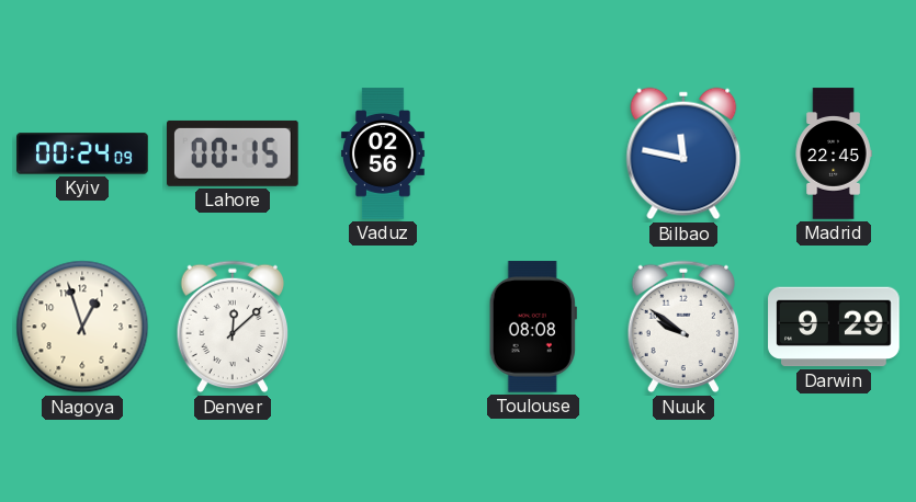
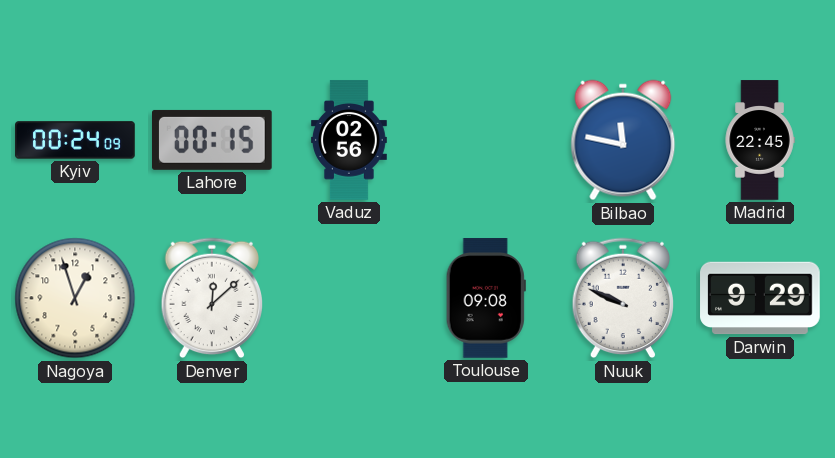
Toulouse: 08:08 -> 09:08 (486, 298)
Nuuk: 9:51 -> 9:49 (622, 298)
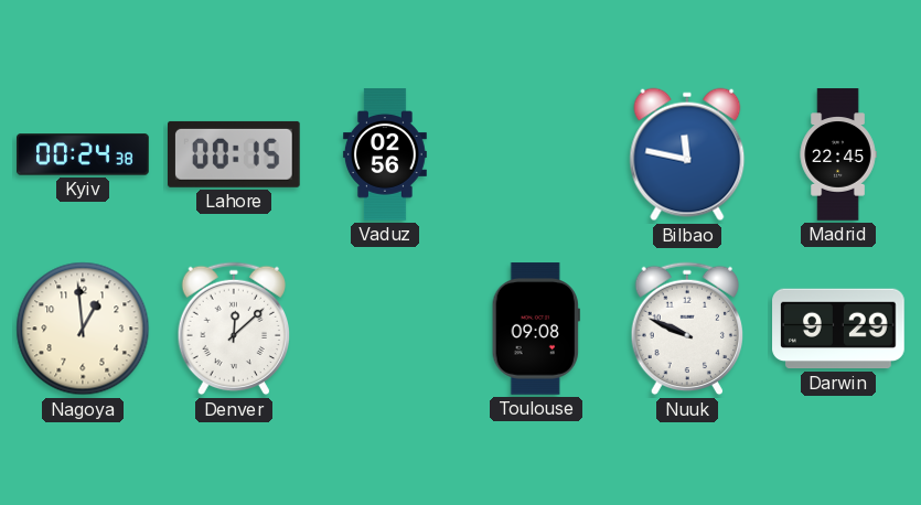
Kyiv: 00:24:09 -> 00:24:38 (83, 154)
Nagoya: 12:57 -> 12:59 (83, 329)
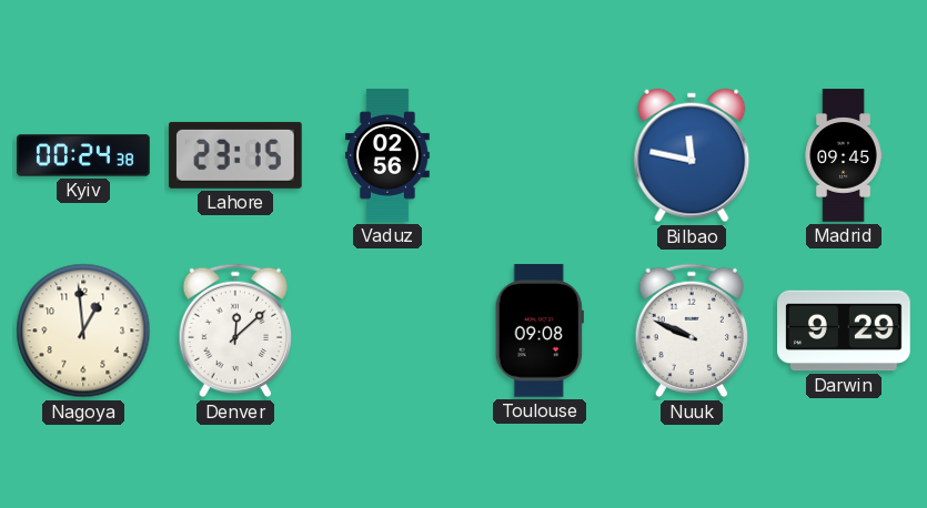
Lahore: 00:15 -> 23:15 (236, 155)
Madrid: 22:45 -> 09:45 (844, 155)
